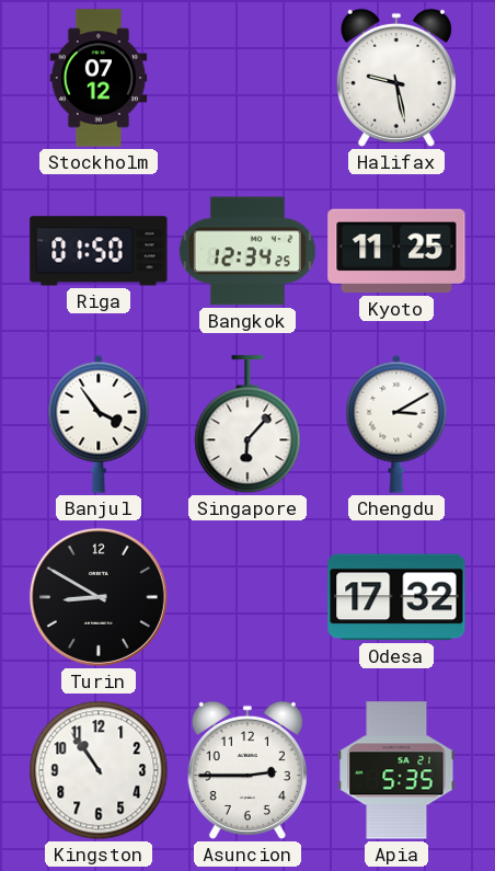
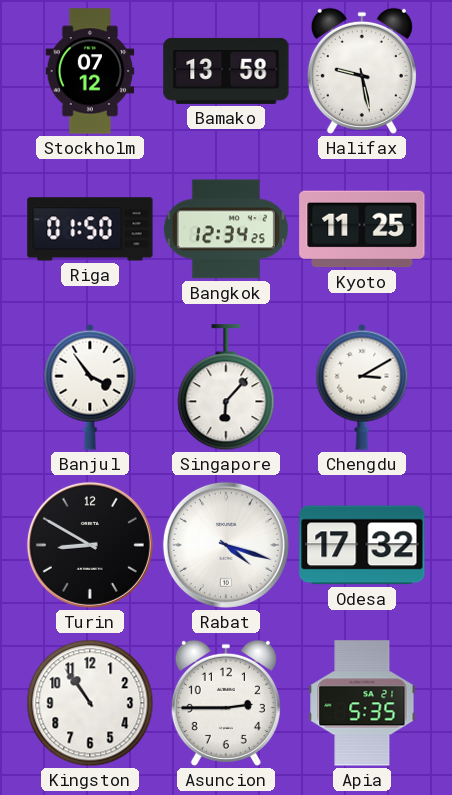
Bamako: none -> 13:58 (226, 71)
Rabat: none -> 4:18 (226, 545)
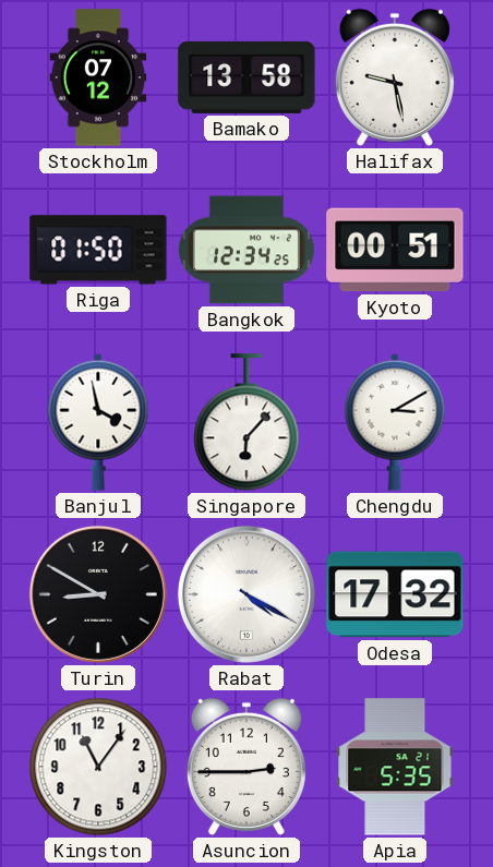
Kyoto: 11:25 -> 00:51 (395, 250)
Banjul: 3:54 -> 3:58 (98, 422)
Rabat: 4:18 -> 4:20 (246, 594)
Kingston: 10:54 -> 11:06 (98, 767)
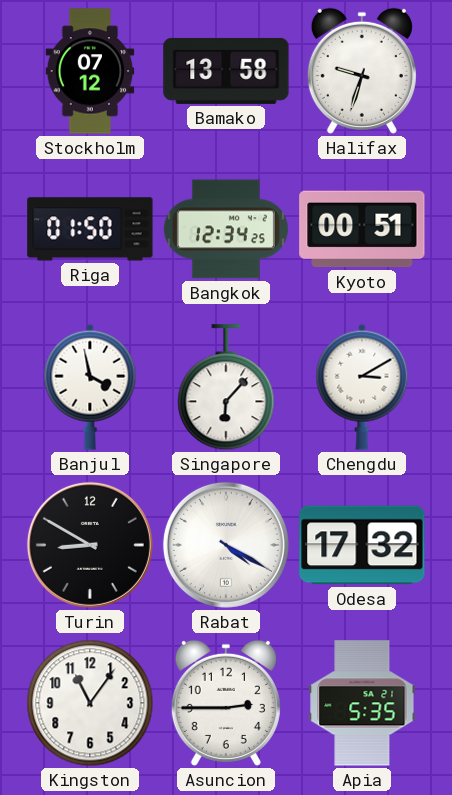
Halifax: 9:28 -> 9:33 (362, 71)
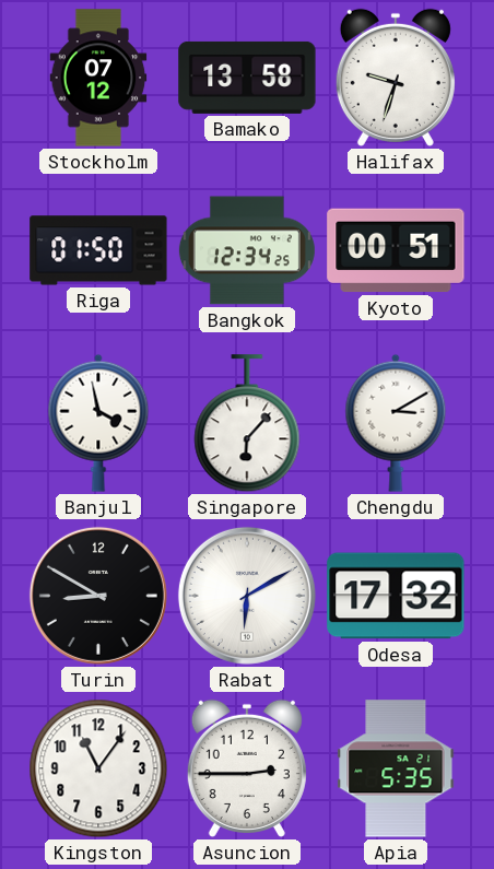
Rabat: 4:20 -> 6:10 (247, 596)
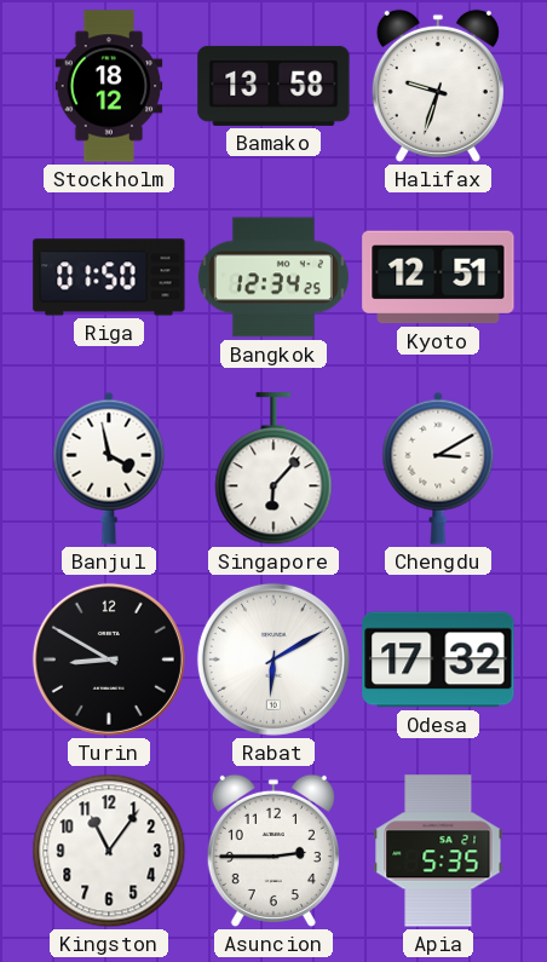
Stockholm: 07:12 -> 18:12 (109, 86)
Kyoto: 00:51 -> 12:51 (438, 277)
